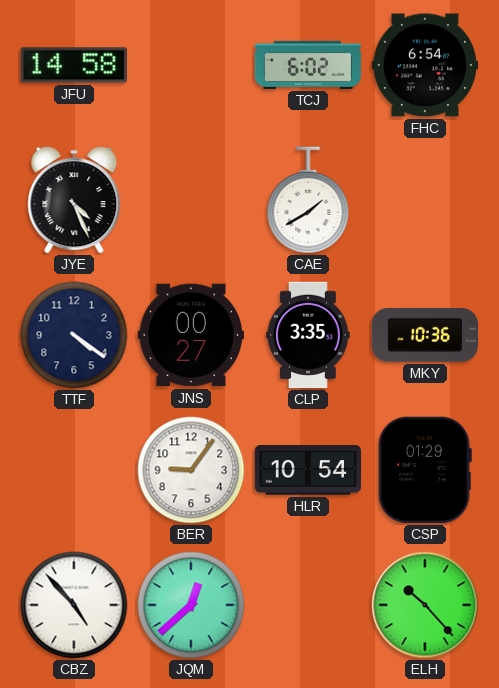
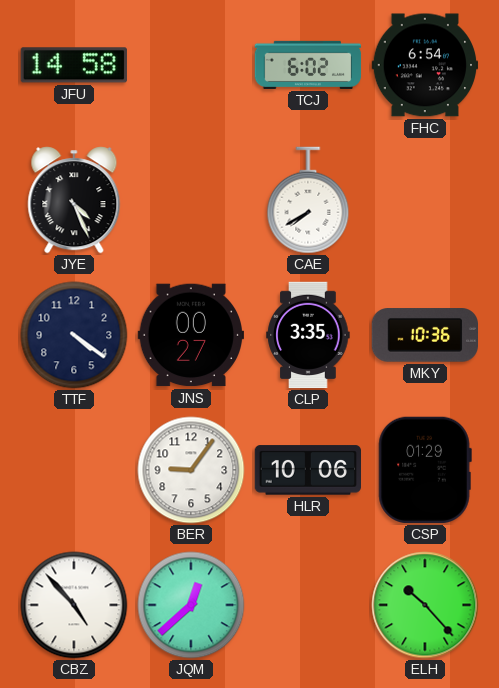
CAE: 1:40 -> 7:40 (308, 200)
HLR: 10:54 -> 10:06 (307, 470)
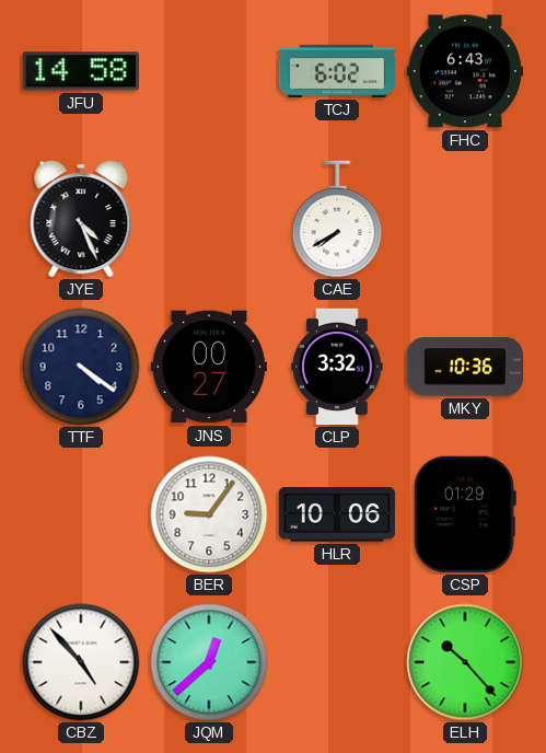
FHC: 6:54 -> 6:43 (465, 71)
CLP: 3:35 -> 3:32 (337, 367)
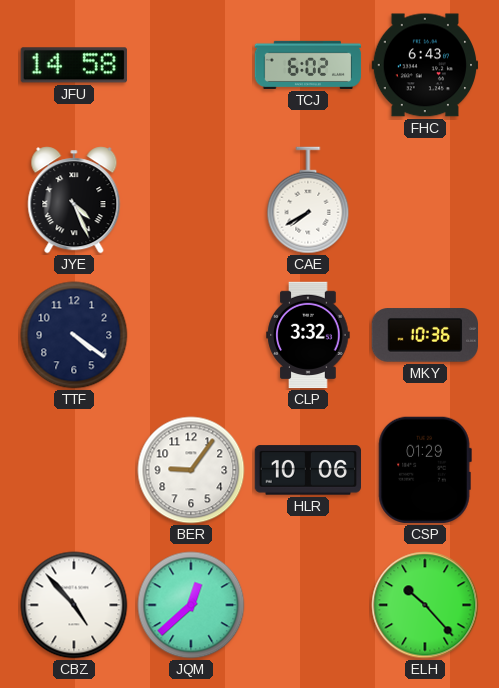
JNS: 00:27 -> none (208, 367)
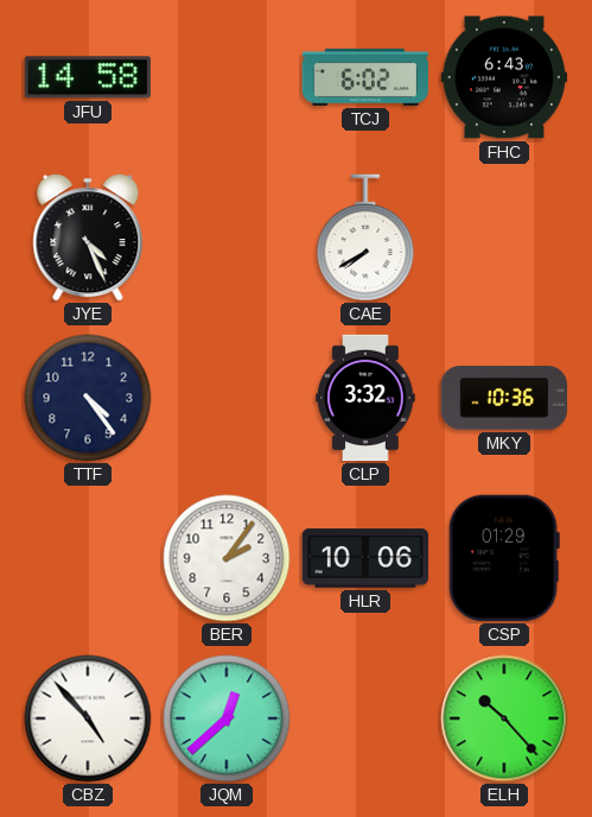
TTF: 4:21 -> 4:24 (88, 398)
BER: 9:06 -> 2:06 (227, 558)
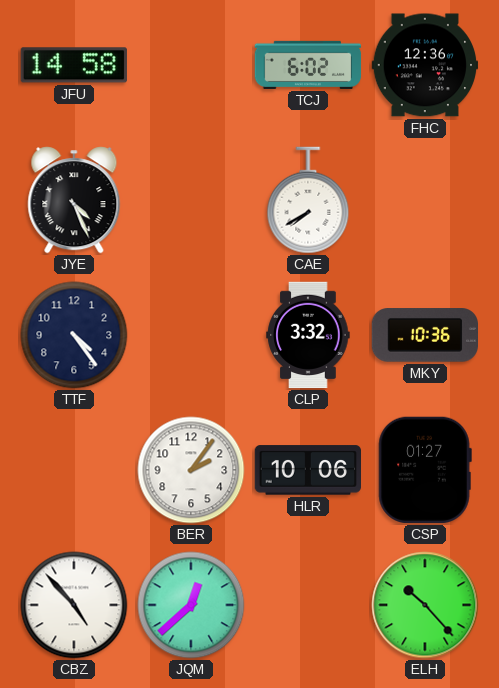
FHC: 6:43 -> 12:36 (425, 65)
CSP: 01:29 -> 01:27 (425, 470)
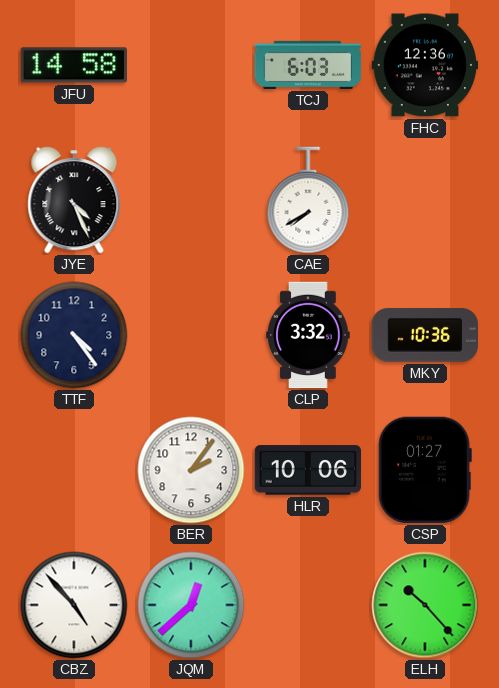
TCJ: 6:02 -> 6:03 (308, 65)
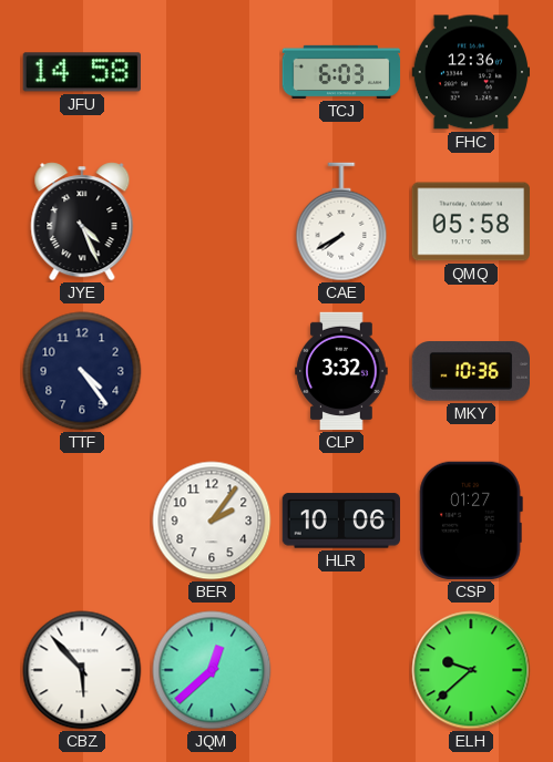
QMQ: none -> 05:58 (470, 222)
CBZ: 4:53 -> 5:53 (82, 670)
ELH: 10:23 -> 9:38 (471, 670)
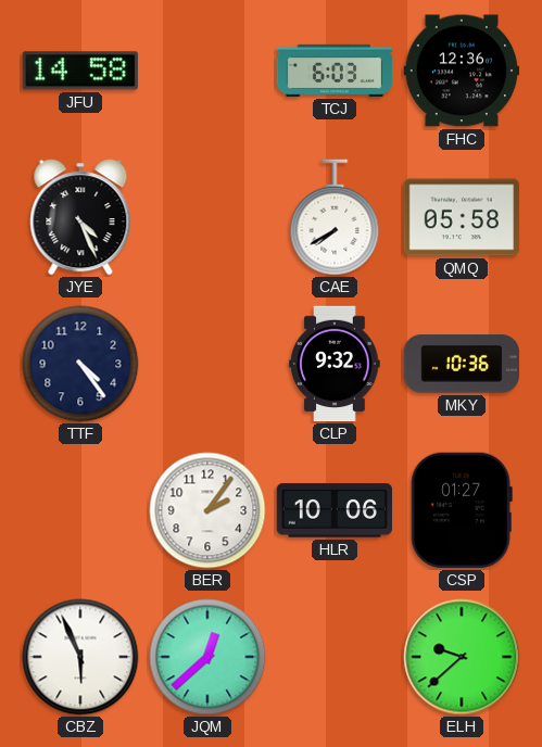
CLP: 3:32 -> 9:32 (335, 364)
CBZ: 5:53 -> 5:56 (80, 657)
